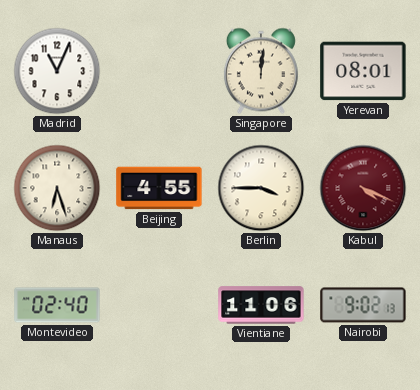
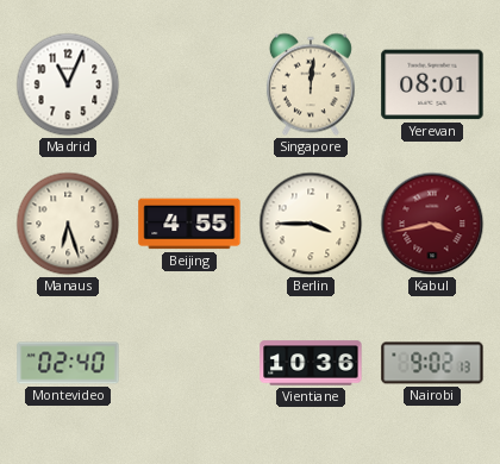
Kabul: 4:19 -> 3:43 (432, 224)
Vientiane: 11:06 -> 10:36 (311, 363)
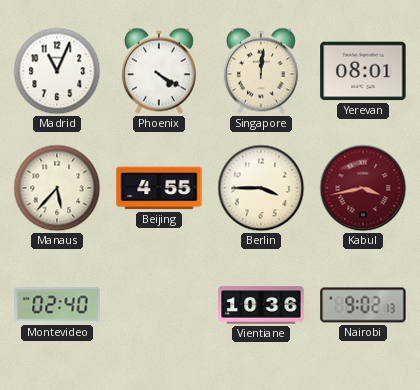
Phoenix: none -> 4:20 (159, 71)
Manaus: 6:27 -> 5:37 (57, 188)
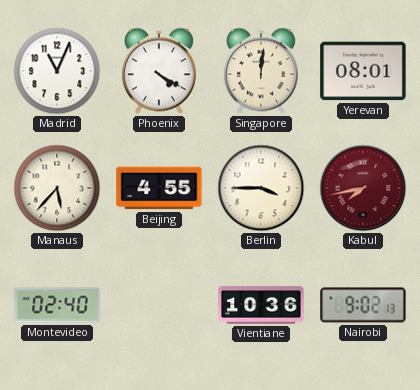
Kabul: 3:43 -> 7:43 (363, 188)
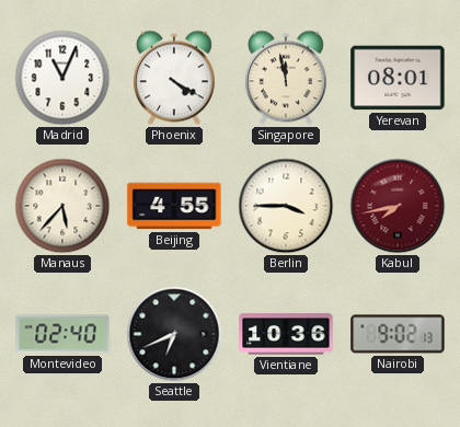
Singapore: 12:01 -> 11:58 (286, 78)
Seattle: none -> 6:41 (174, 334)
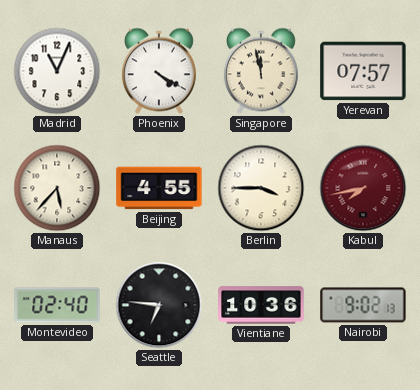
Yerevan: 08:01 -> 07:57 (363, 71)
Seattle: 6:41 -> 6:46 (159, 305)
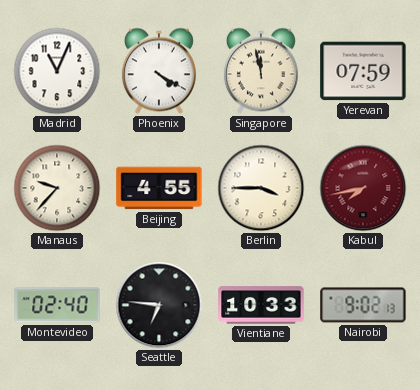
Yerevan: 07:57 -> 07:59 (363, 71)
Manaus: 5:37 -> 9:37 (57, 188)
Vientiane: 10:36 -> 10:33 (261, 305)
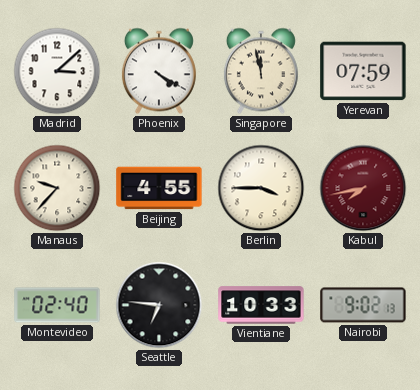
Madrid: 11:04 -> 3:08 (57, 71)
